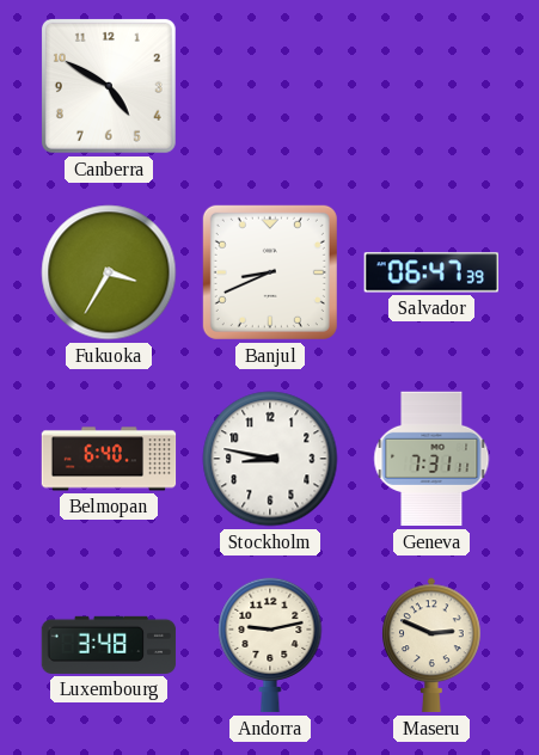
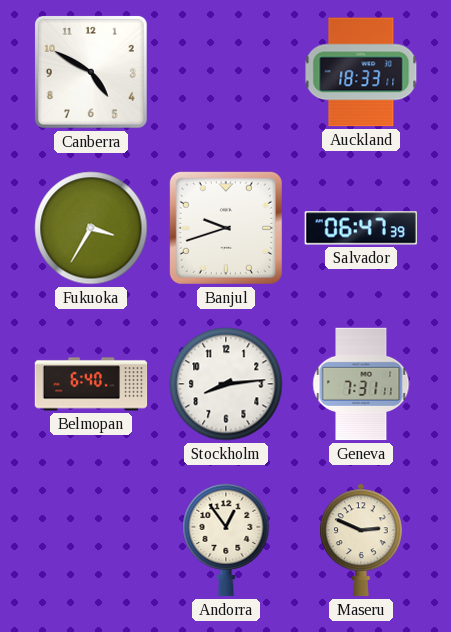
Auckland: none -> 18:33 (361, 72)
Banjul: 8:41 -> 9:42 (226, 228)
Stockholm: 8:47 -> 8:14 (226, 384)
Luxembourg: 3:48 -> none (109, 645)
Andorra: 9:13 -> 12:54 (226, 540)
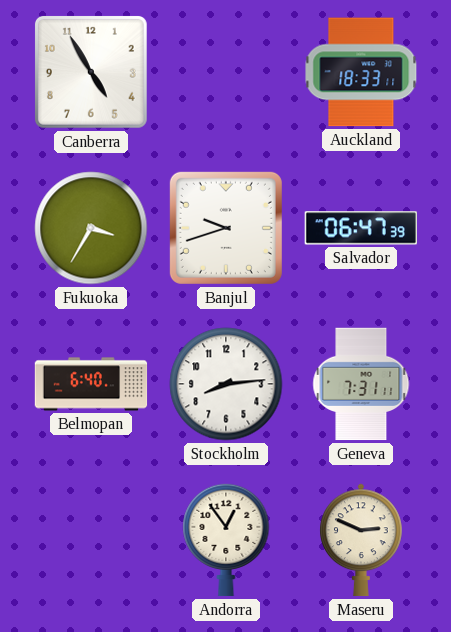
Canberra: 4:50 -> 4:55 (91, 72)
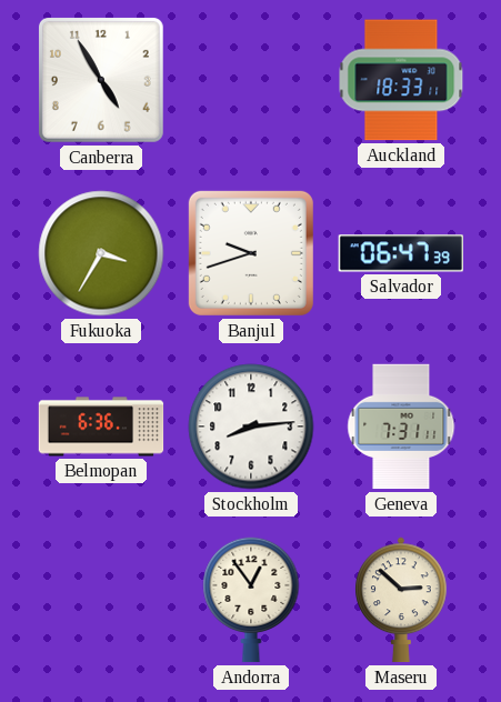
Belmopan: 6:40 -> 6:36 (101, 427)
Maseru: 2:49 -> 2:52 (401, 600)
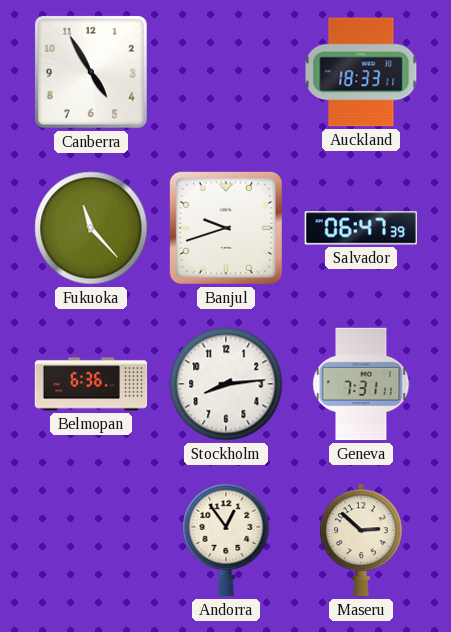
Fukuoka: 3:35 -> 11:23 (91, 228)
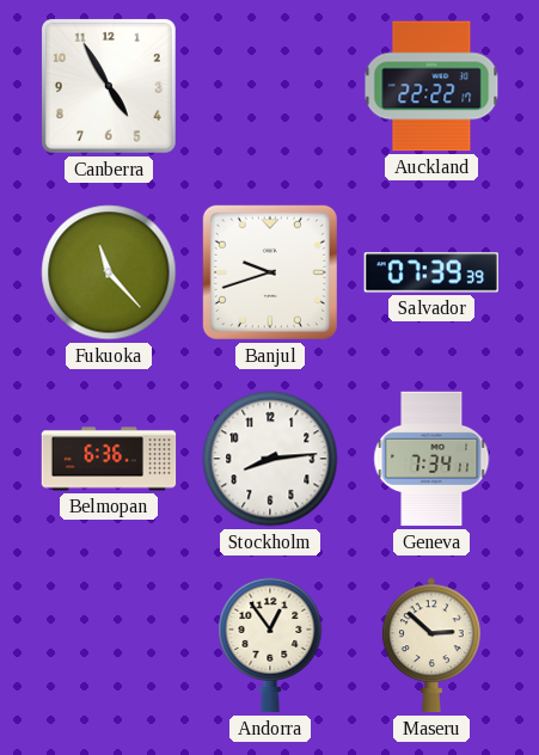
Auckland: 18:33 -> 22:22 (431, 86)
Salvador: 06:47 -> 07:39 (430, 272)
Geneva: 7:31 -> 7:34 (431, 459)
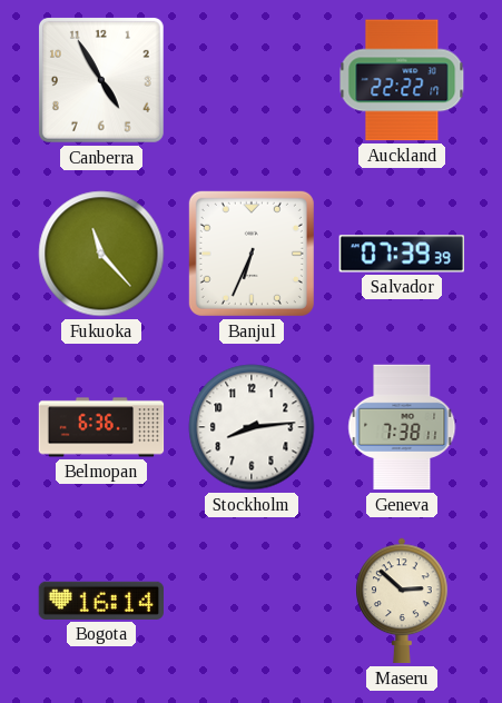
Banjul: 9:42 -> 6:34 (252, 254)
Geneva: 7:34 -> 7:38 (402, 427)
Bogota: none -> 16:14 (100, 601)
Andorra: 12:54 -> none (270, 645)
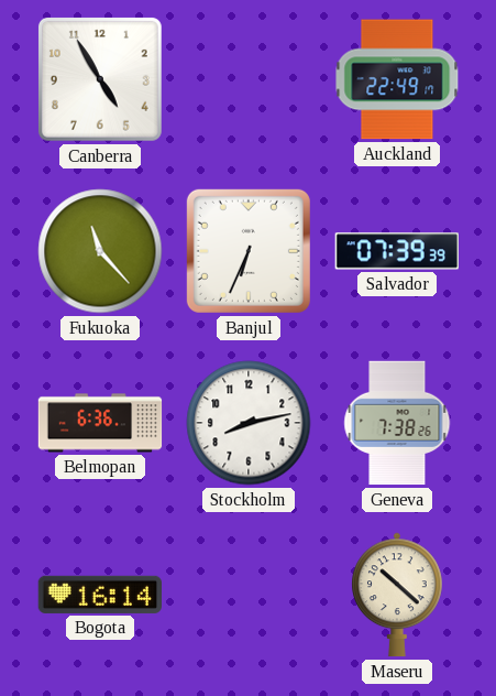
Auckland: 22:22 -> 22:49 (397, 79)
Stockholm: 8:14 -> 8:13 (249, 423)
Geneva: 7:38:11 -> 7:38:26 (397, 423)
Maseru: 2:52 -> 10:22 (397, 595)
